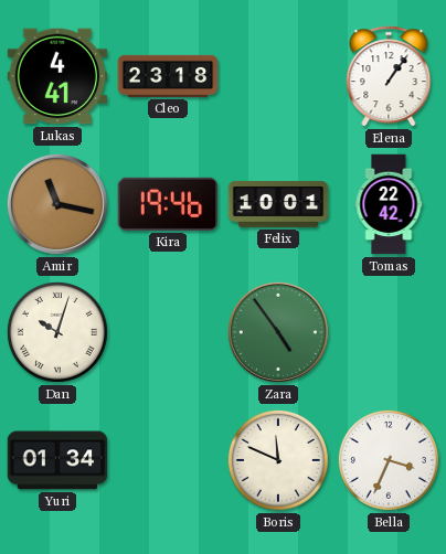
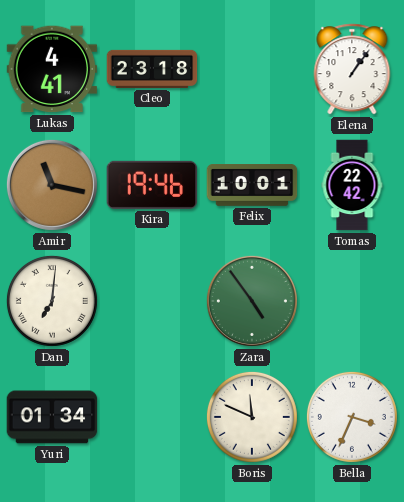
Dan: 10:03 -> 7:01 (52, 301)
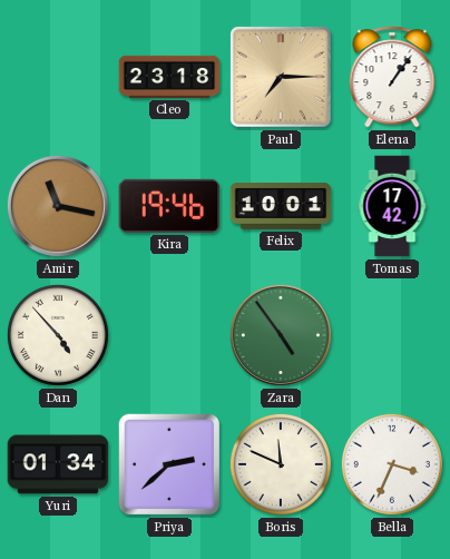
Lukas: 4:41 -> none (52, 69)
Paul: none -> 7:15 (282, 78)
Tomas: 22:42 -> 17:42 (392, 206)
Dan: 7:01 -> 4:53 (58, 335)
Priya: none -> 2:38 (168, 464)
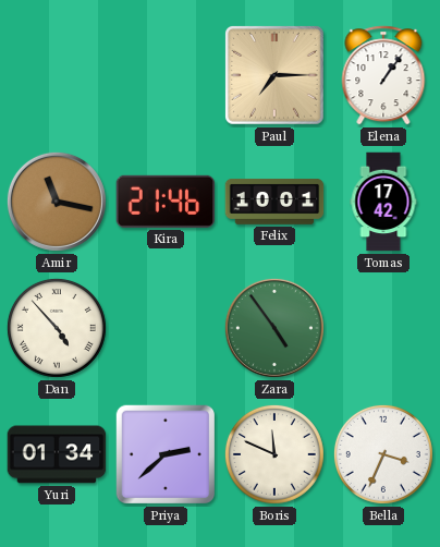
Cleo: 23:18 -> none (169, 77)
Kira: 19:46 -> 21:46 (166, 202)
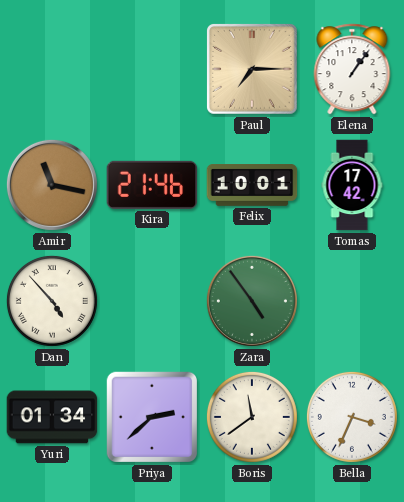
Boris: 11:49 -> 11:39 (252, 417)
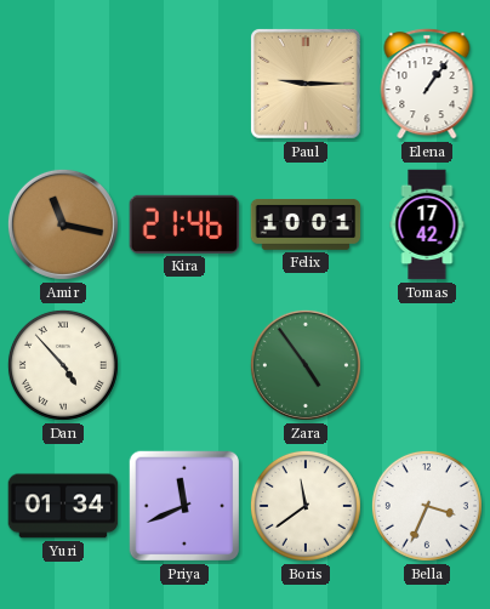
Paul: 7:15 -> 9:15 (307, 85)
Priya: 2:38 -> 11:41 (183, 506)
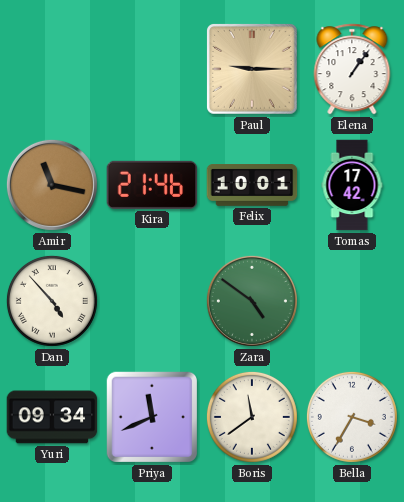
Zara: 4:54 -> 4:51 (252, 301)
Yuri: 01:34 -> 09:34 (52, 417)
Bella: 3:34 -> 3:35 (352, 417)
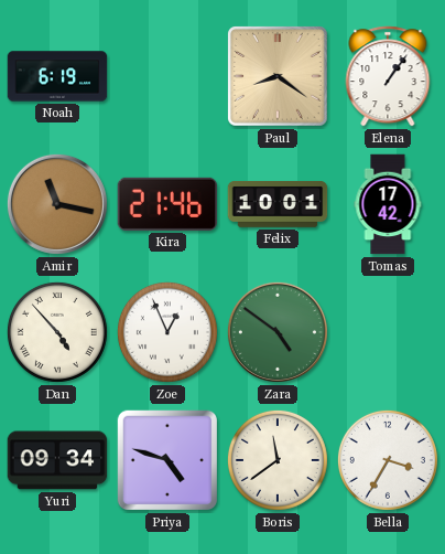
Noah: none -> 6:19 (57, 76)
Paul: 9:15 -> 8:21 (279, 77)
Zoe: none -> 12:56 (167, 332)
Priya: 11:41 -> 4:48 (166, 460)
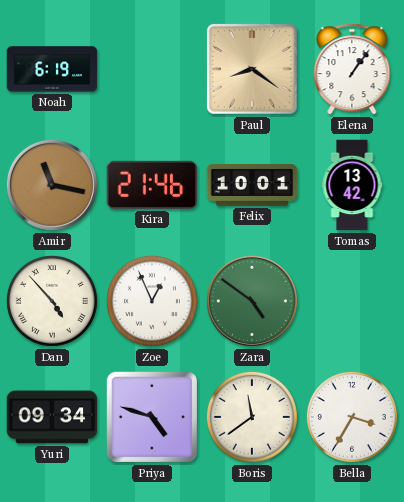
Tomas: 17:42 -> 13:42 (352, 185)
